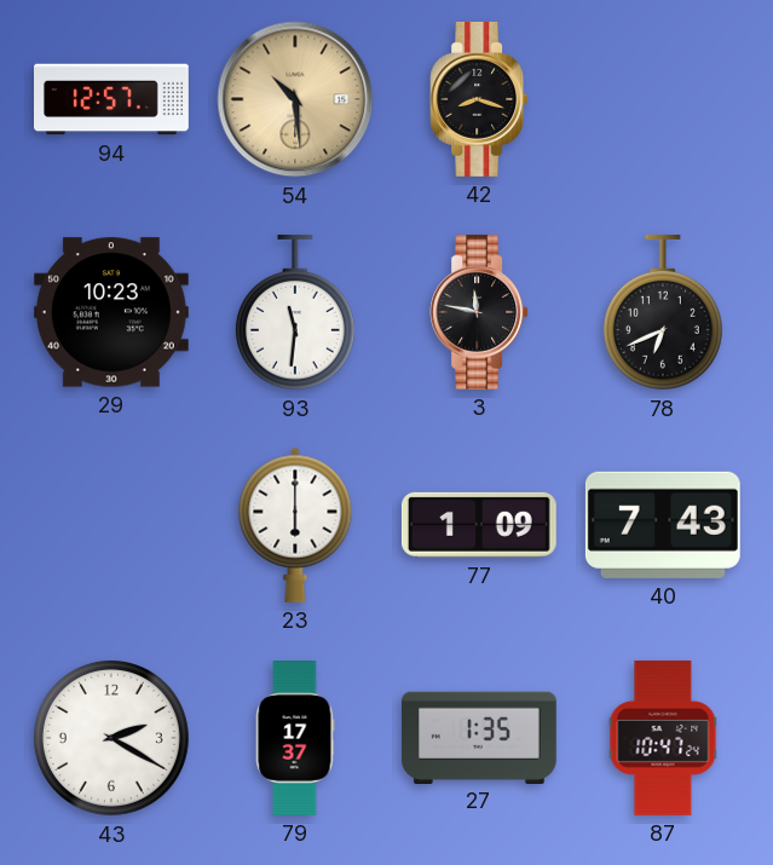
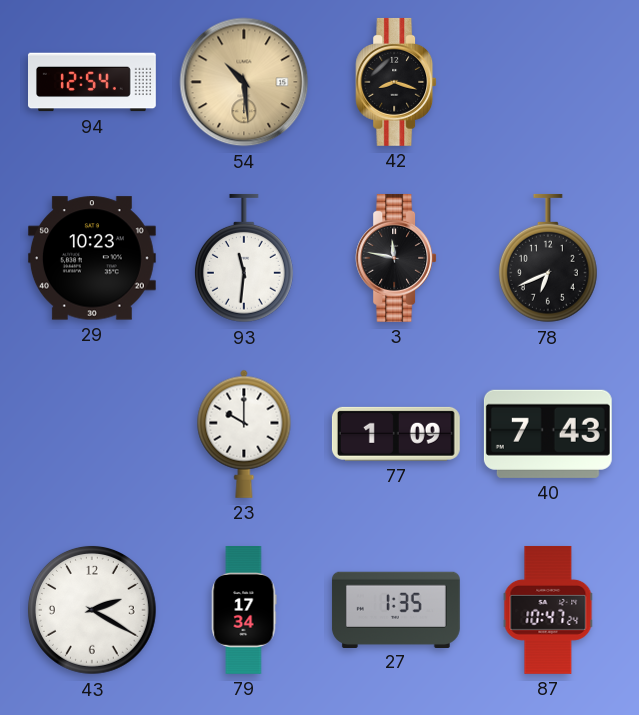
94: 12:57 -> 12:54 (93, 82)
23: 6:00 -> 10:00 (244, 434)
79: 17:37 -> 17:34 (244, 611)
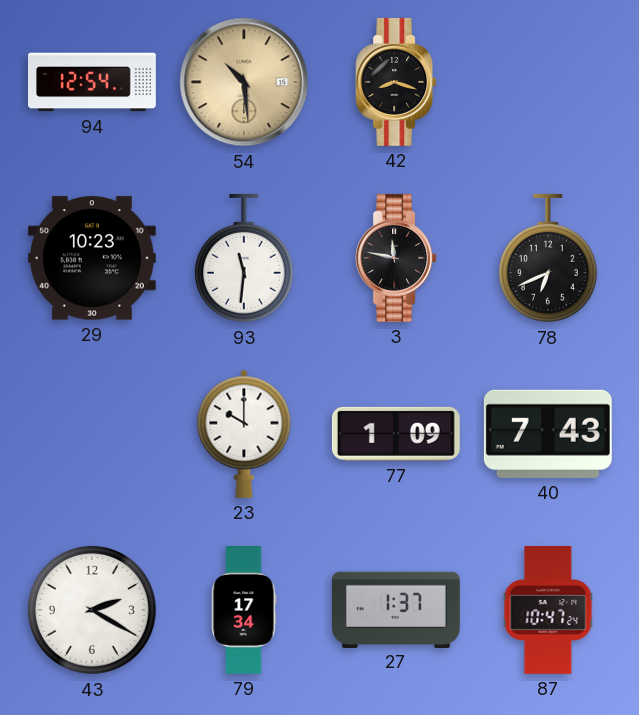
27: 1:35 -> 1:37 (396, 609)
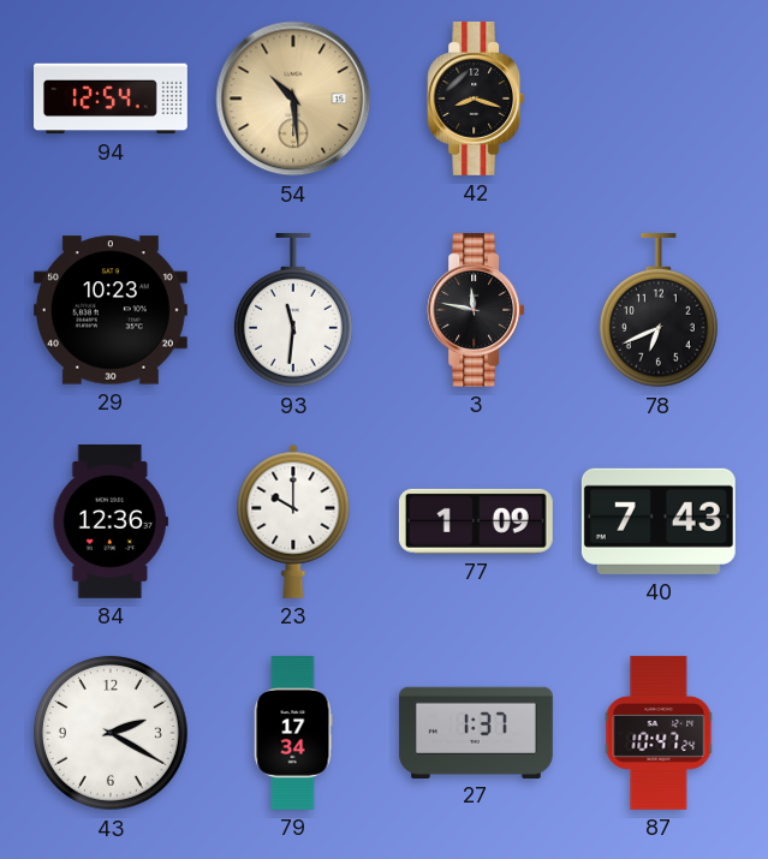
84: none -> 12:36 (111, 521)
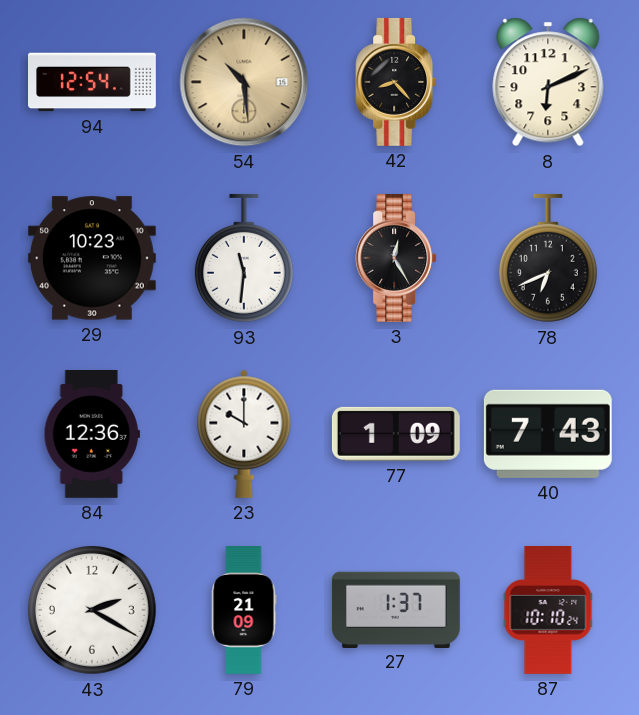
42: 8:18 -> 8:23 (396, 82)
8: none -> 6:11 (548, 82)
3: 11:47 -> 12:25 (396, 258)
79: 17:34 -> 21:09 (244, 611)
87: 10:47 -> 10:10 (548, 610)
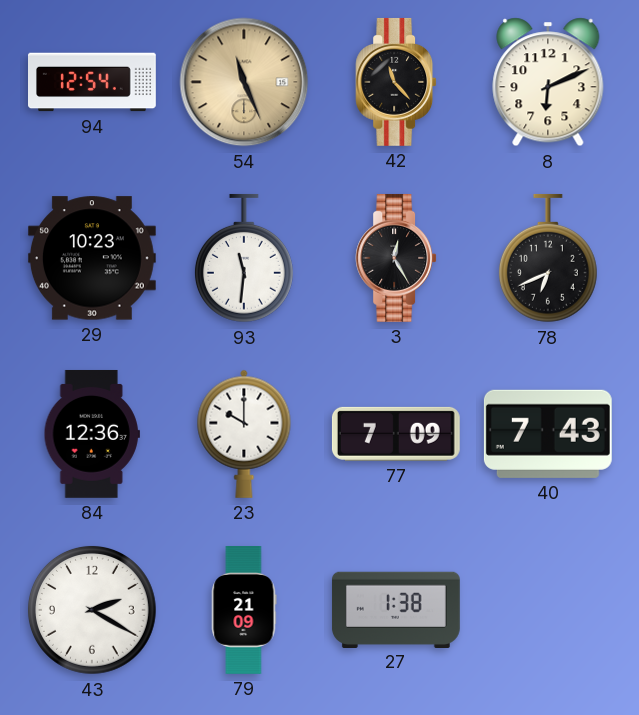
54: 10:29 -> 11:26 (244, 82)
42: 8:23 -> 11:23 (396, 82)
77: 1:09 -> 7:09 (396, 434)
27: 1:37 -> 1:38 (396, 609)
87: 10:10 -> none (548, 610)
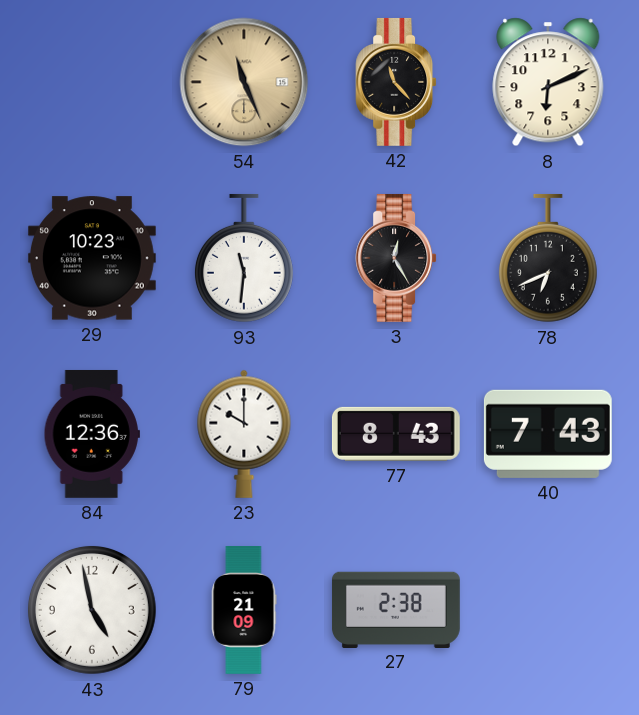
94: 12:54 -> none (93, 82)
77: 7:09 -> 8:43 (396, 434)
43: 2:20 -> 4:58 (92, 610)
27: 1:38 -> 2:38 (396, 609)
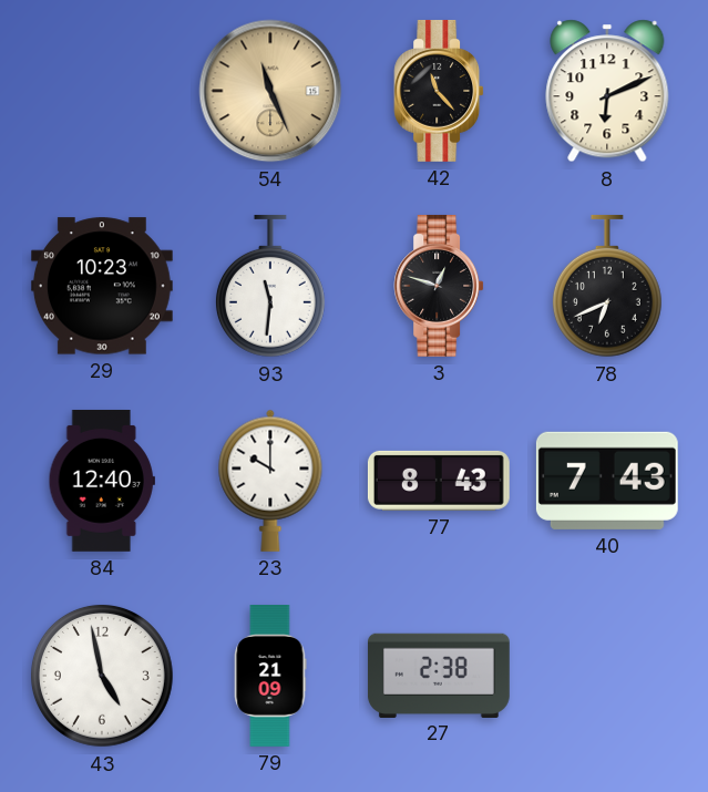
3: 12:25 -> 12:48 (439, 286)
84: 12:36 -> 12:40 (102, 481)
